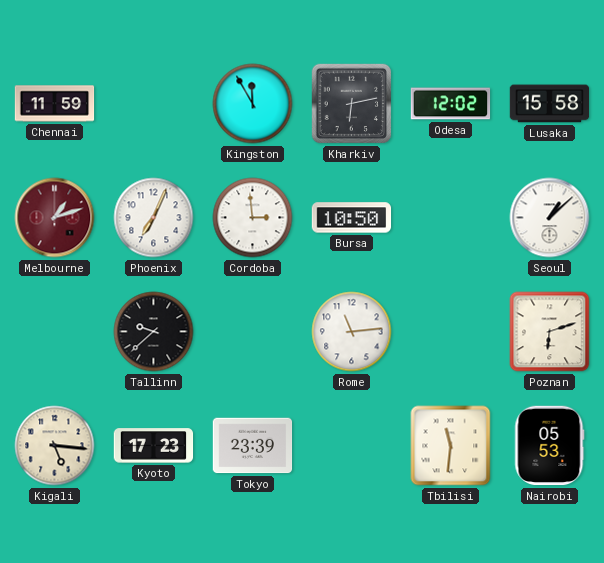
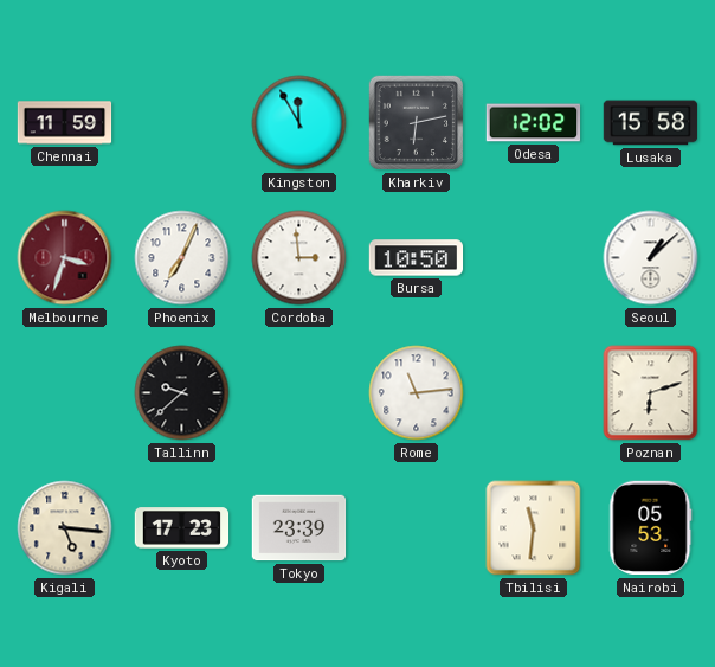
Melbourne: 1:12 -> 3:33 (65, 258)
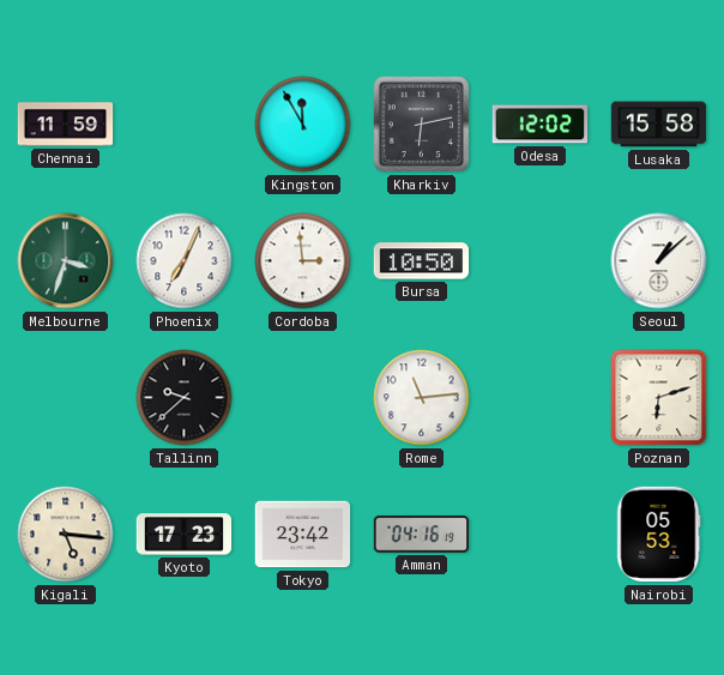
Melbourne dial: burgundy -> green (66, 261)
Tokyo: 23:39 -> 23:42 (303, 535)
Amman: none -> 04:16 (422, 535)
Tbilisi: 11:31 -> none (534, 528)
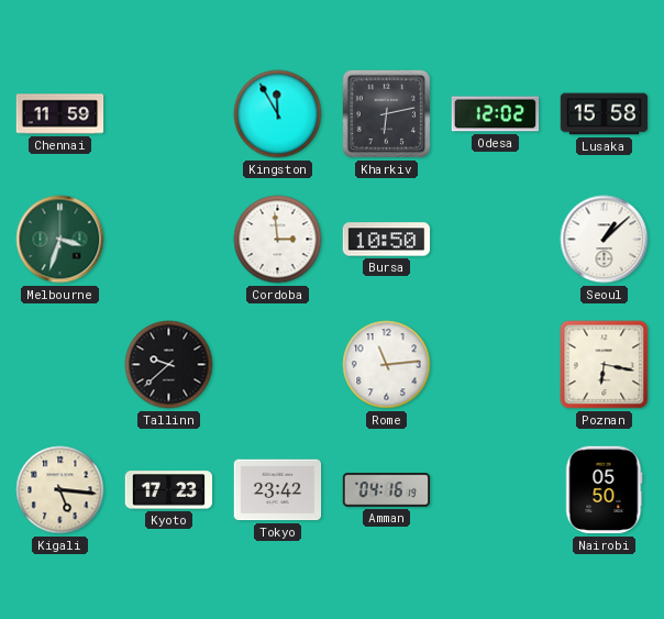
Phoenix: 7:04 -> none (185, 261)
Poznan: 6:12 -> 6:17 (605, 365)
Nairobi: 05:53 -> 05:50 (605, 490)
